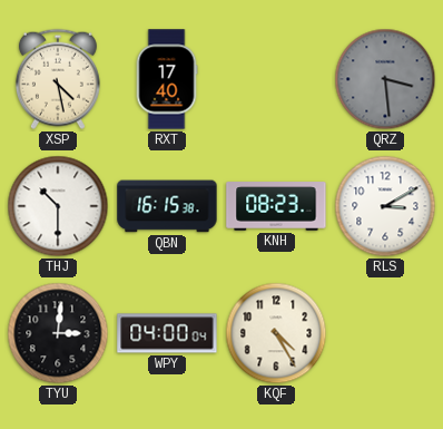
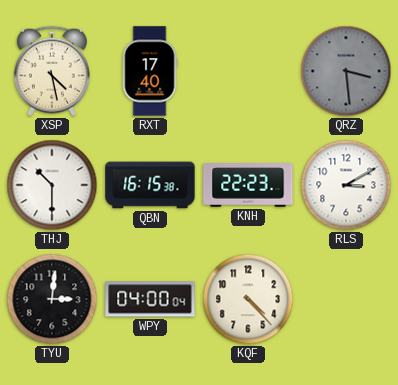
KNH: 08:23 -> 22:23 (248, 185)
KQF: 4:25 -> 4:23 (248, 299)
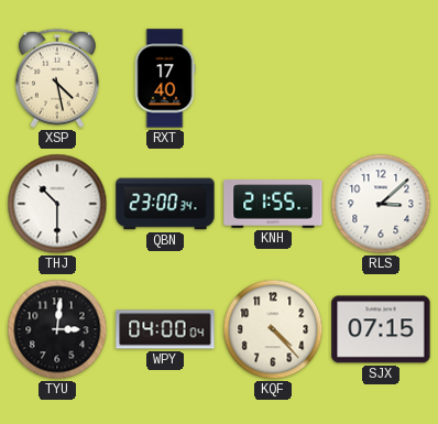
QRZ: 3:29 -> none (346, 71)
QBN: 16:15 -> 23:00 (165, 204)
KNH: 22:23 -> 21:55 (273, 204)
RLS: 3:10 -> 3:08 (381, 204)
SJX: none -> 07:15 (381, 329)
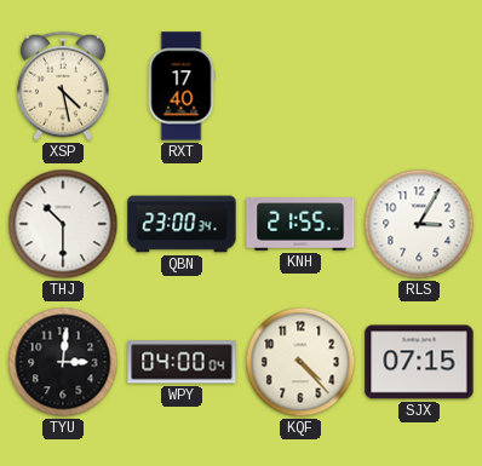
RLS: 3:08 -> 3:05 (419, 224)
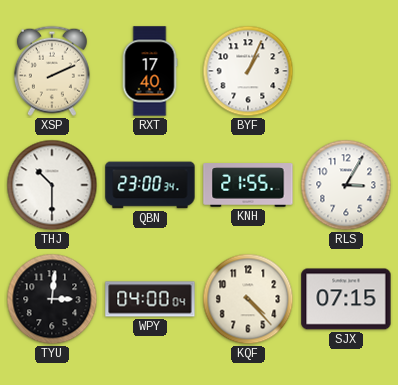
XSP: 4:28 -> 2:11 (52, 71)
BYF: none -> 1:04 (248, 71)
